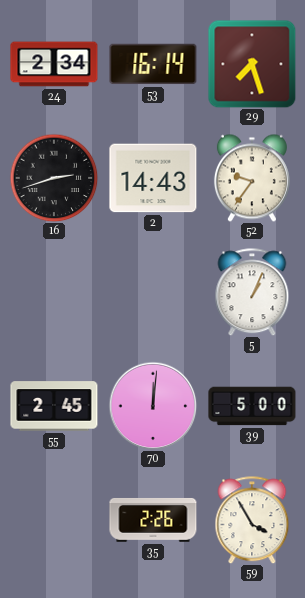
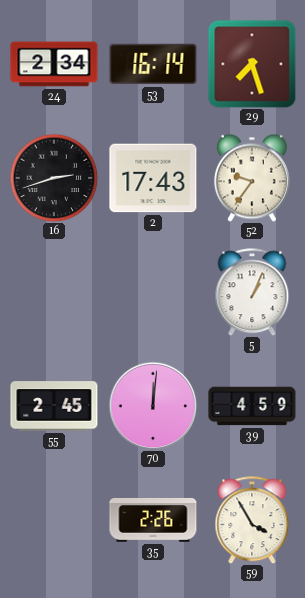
2: 14:43 -> 17:43 (153, 178)
39: 5:00 -> 4:59 (252, 406)
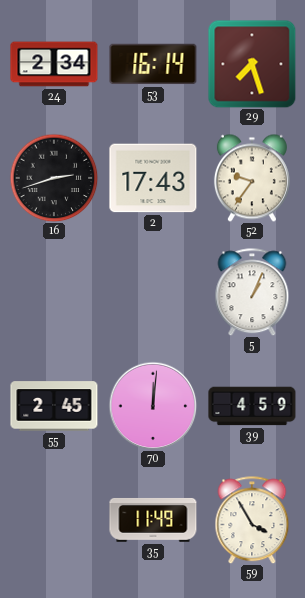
35: 2:26 -> 11:49 (153, 520)
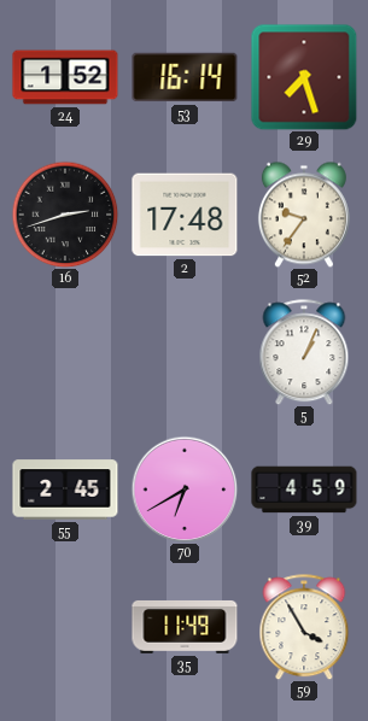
24: 2:34 -> 1:52 (65, 77)
2: 17:43 -> 17:48 (185, 215)
70: 12:01 -> 6:40 (185, 490)
